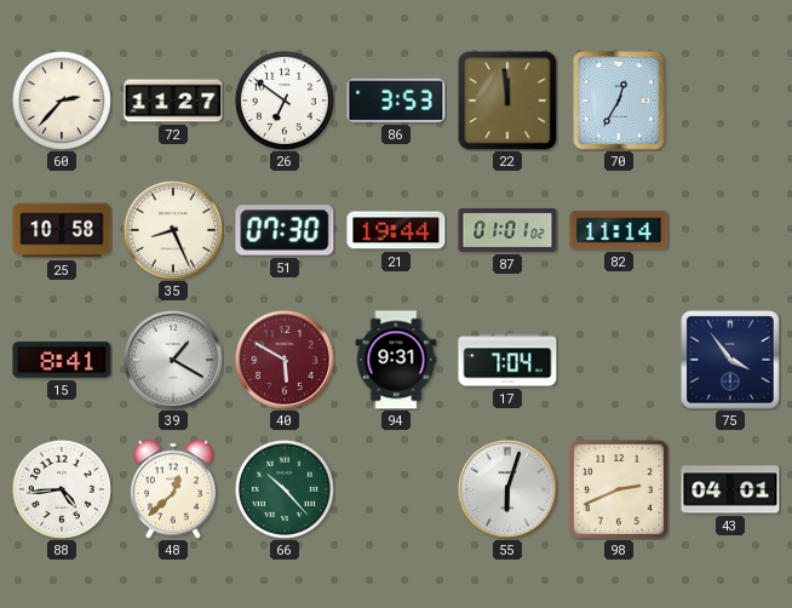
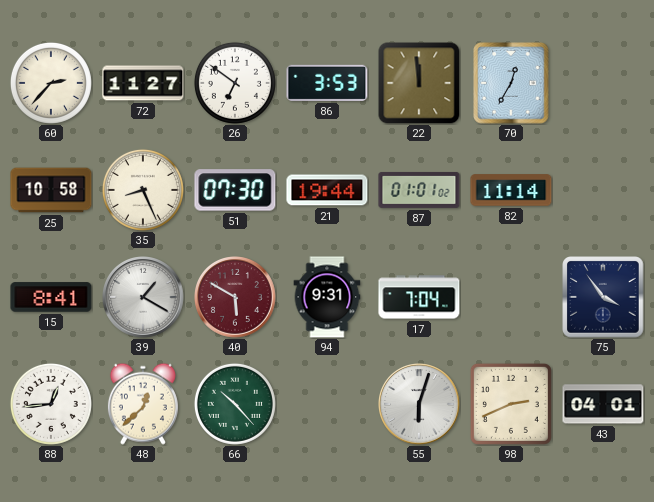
88: 4:44 -> 12:44 (51, 404)
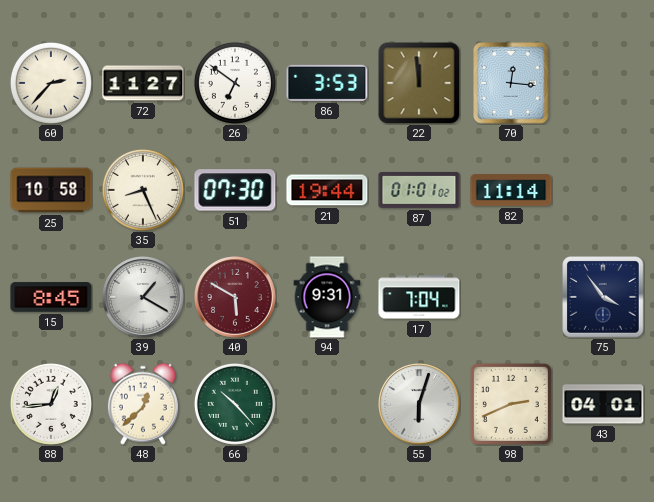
70: 12:35 -> 12:16 (511, 83)
15: 8:41 -> 8:45 (51, 297)
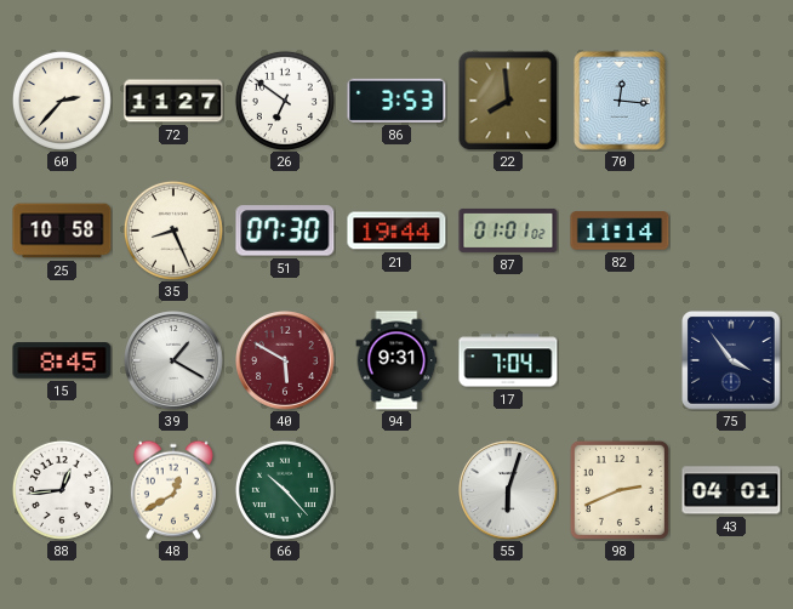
22: 11:59 -> 7:59 (508, 101)
48: 12:38 -> 12:40 (173, 490)
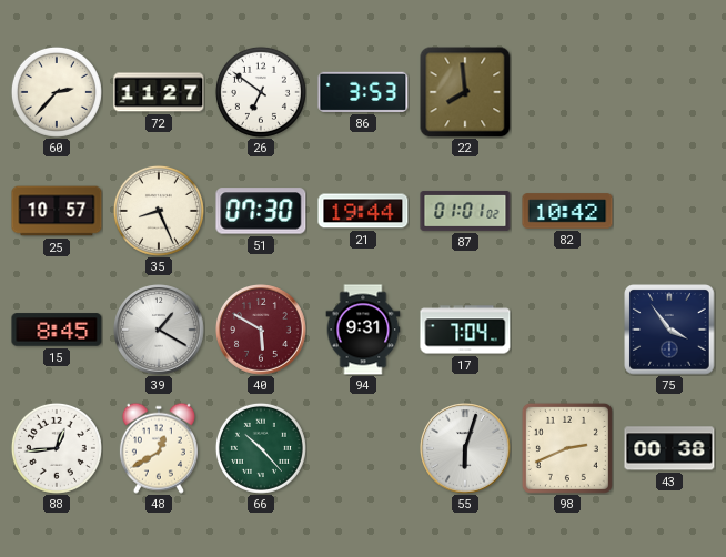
70: 12:16 -> none (620, 101)
25: 10:58 -> 10:57 (57, 211)
82: 11:14 -> 10:42 (567, 211)
43: 04:01 -> 00:38 (669, 448)
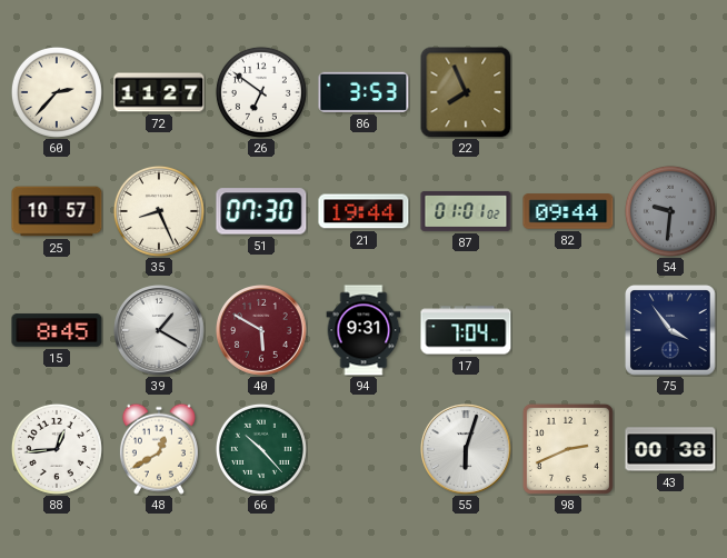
22: 7:59 -> 7:56 (466, 92)
82: 10:42 -> 09:44 (568, 211)
54: none -> 9:31 (670, 211)
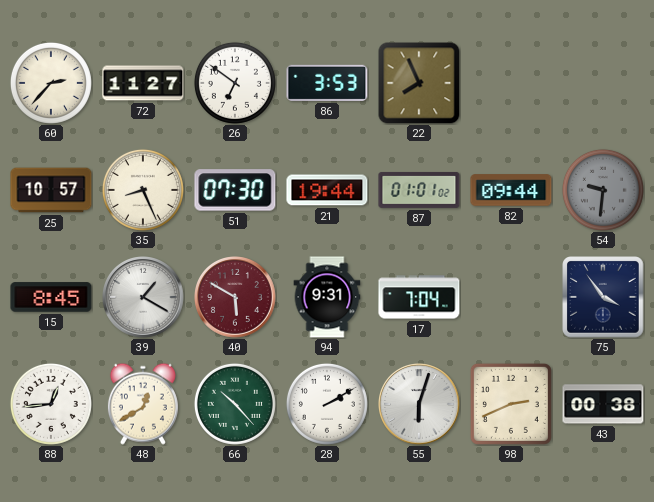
28: none -> 2:10 (327, 404)
